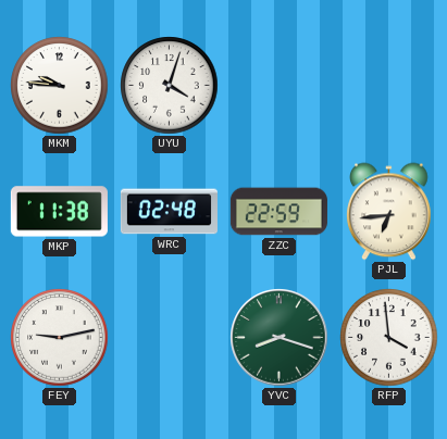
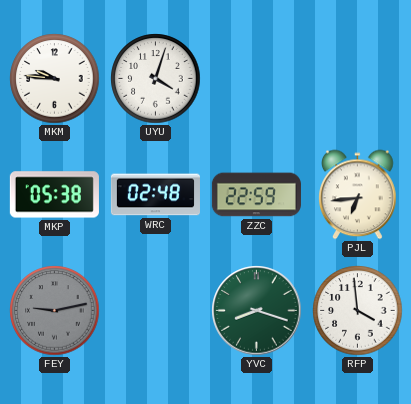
MKP: 11:38 -> 05:38 (54, 195)
FEY dial: white -> grey (55, 311)
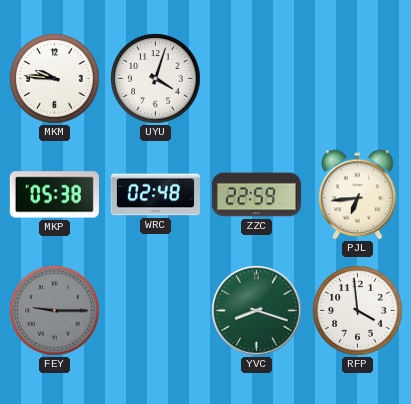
FEY: 9:13 -> 9:15 (55, 311)
